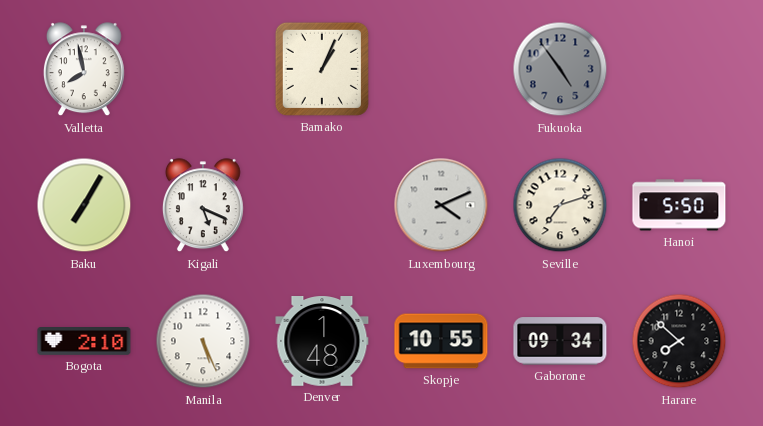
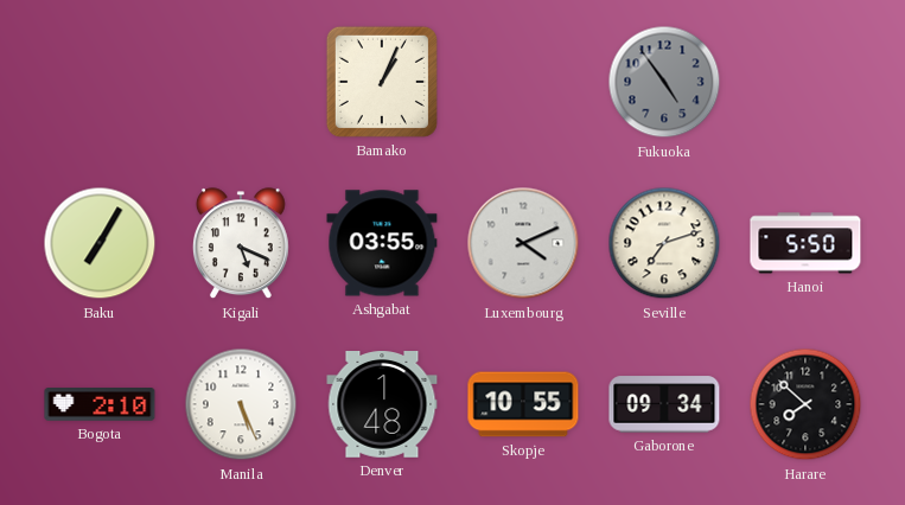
Valletta: 7:58 -> none (84, 70)
Ashgabat: none -> 03:55 (382, 243)
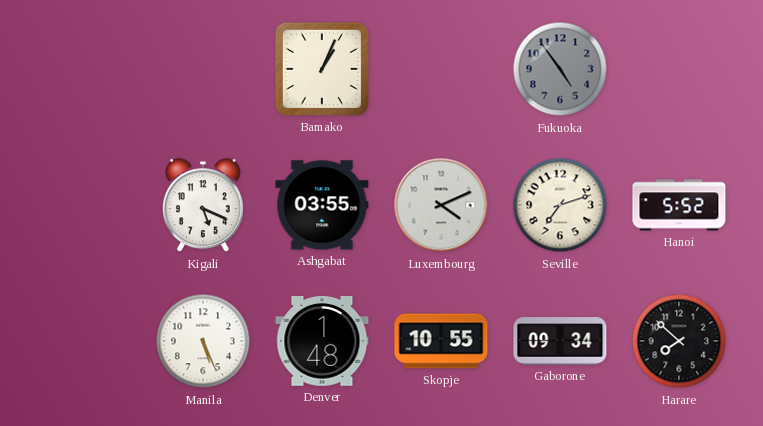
Baku: 7:05 -> none (100, 243)
Hanoi: 5:50 -> 5:52 (679, 205)
Bogota: 2:10 -> none (100, 405)
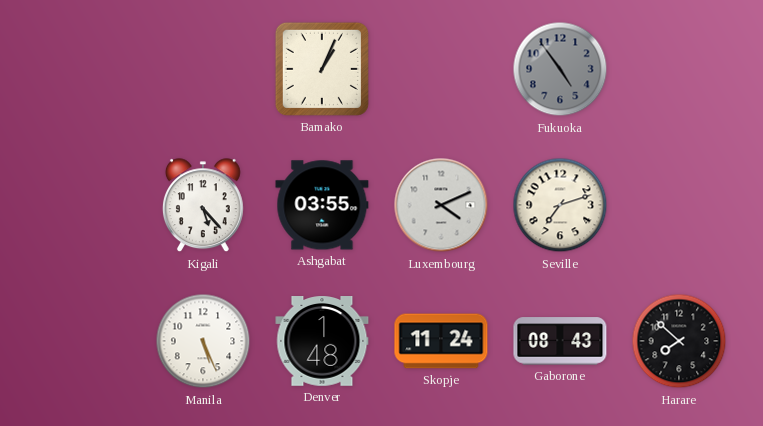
Kigali: 5:19 -> 5:23 (203, 206)
Hanoi: 5:52 -> none (679, 205)
Skopje: 10:55 -> 11:24 (441, 341)
Gaborone: 09:34 -> 08:43 (560, 341)
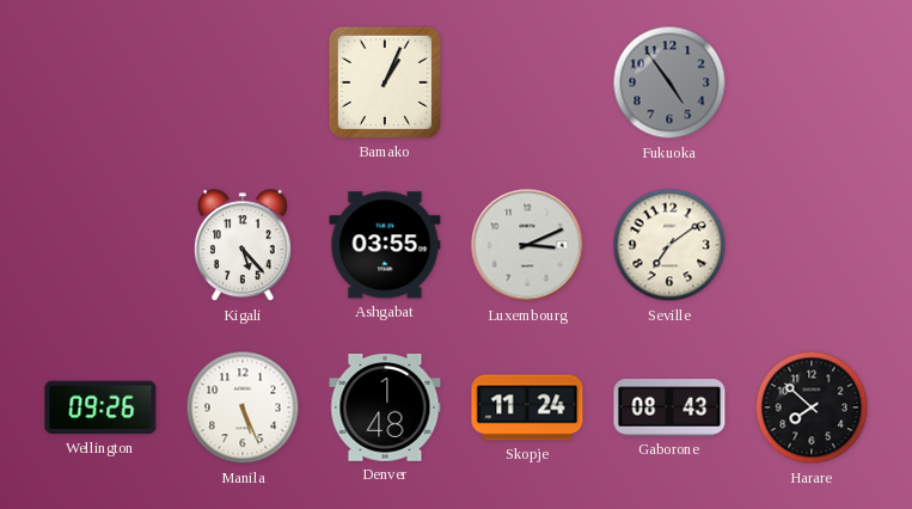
Luxembourg: 4:11 -> 3:11 (527, 245)
Seville: 7:12 -> 7:09 (669, 245)
Wellington: none -> 09:26 (100, 407)
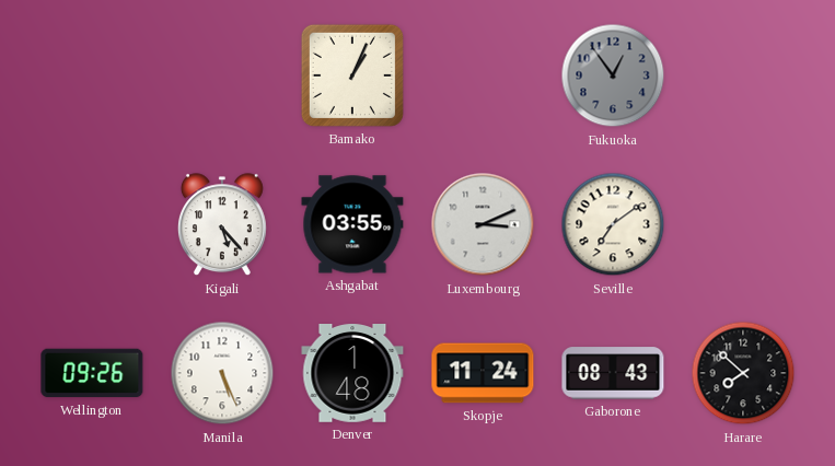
Fukuoka: 4:54 -> 12:54 (613, 75)
